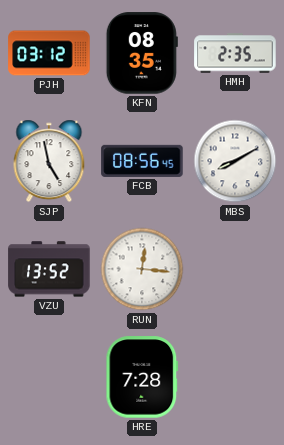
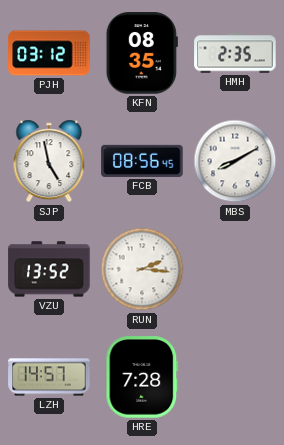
RUN: 12:16 -> 2:16 (142, 269)
LZH: none -> 14:57 (49, 377)
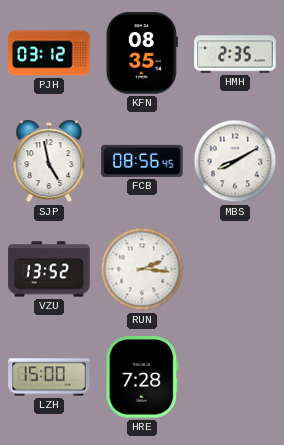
LZH: 14:57 -> 15:00 (49, 377)
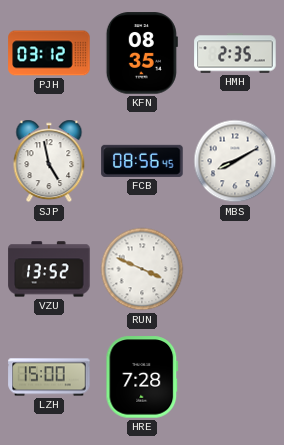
RUN: 2:16 -> 3:49 (142, 269)
